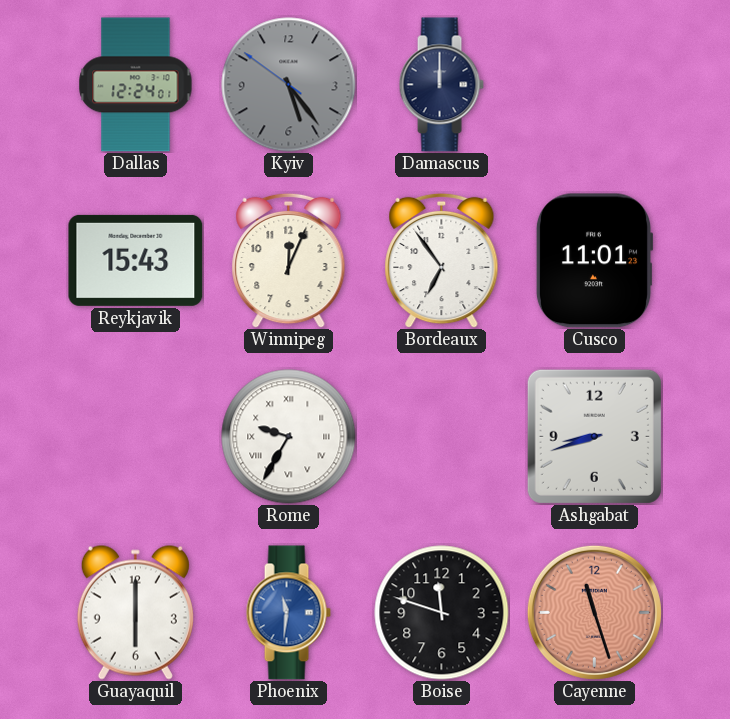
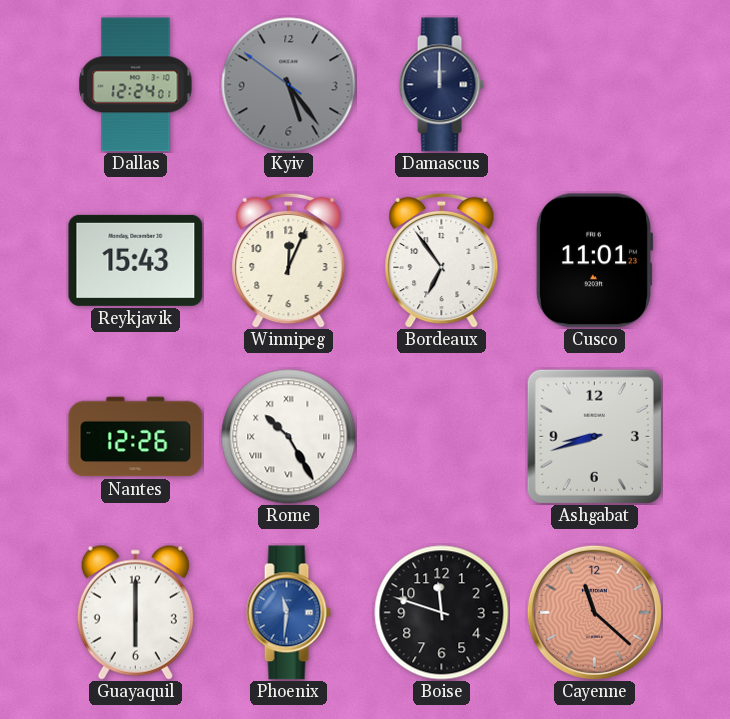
Nantes: none -> 12:26 (136, 437)
Rome: 9:35 -> 10:25 (289, 437)
Cayenne: 11:27 -> 11:22 (594, 612)
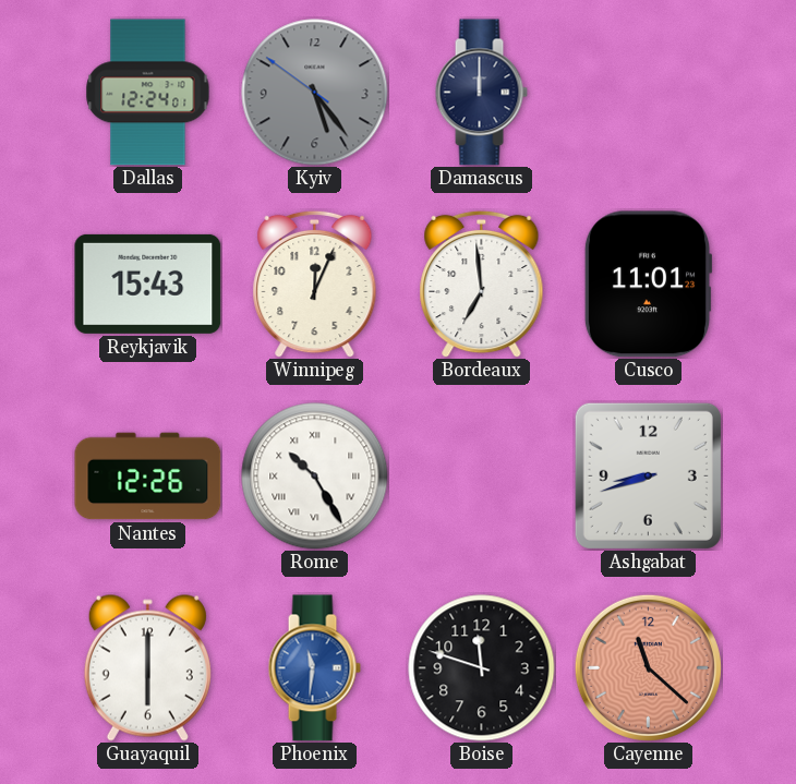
Bordeaux: 6:54 -> 6:59 (482, 284)
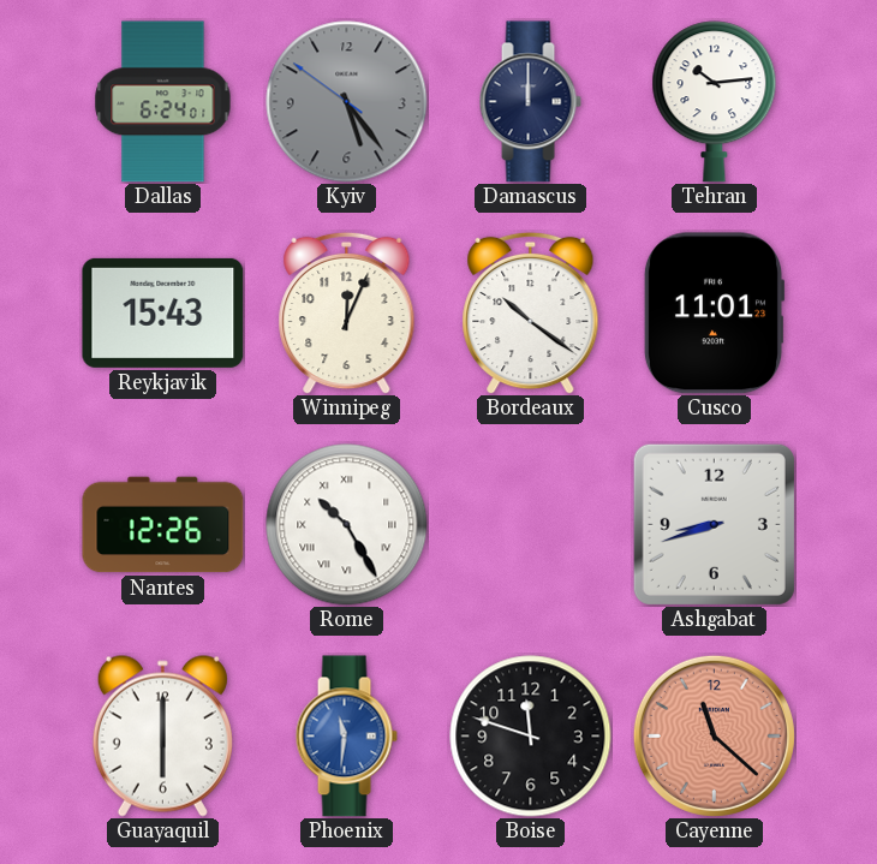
Dallas: 12:24 -> 6:24 (163, 102)
Tehran: none -> 10:14 (715, 102)
Bordeaux: 6:59 -> 10:21 (531, 312)
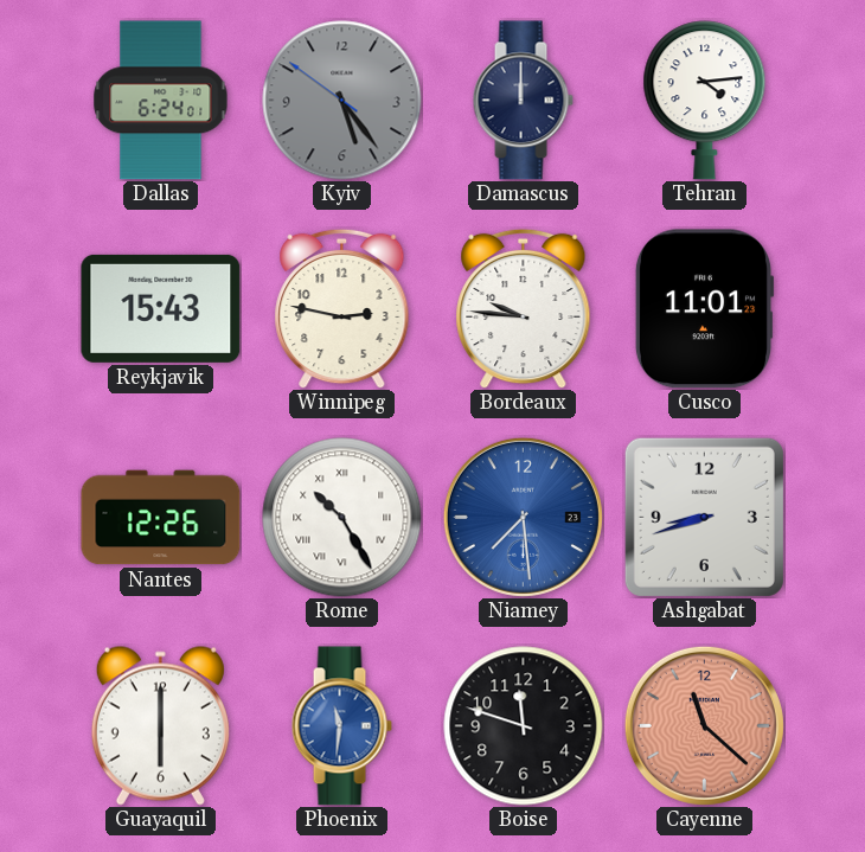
Tehran: 10:14 -> 4:14 (705, 101)
Winnipeg: 12:04 -> 2:47 (342, 308)
Bordeaux: 10:21 -> 9:46 (524, 308)
Niamey: none -> 7:29 (523, 517)
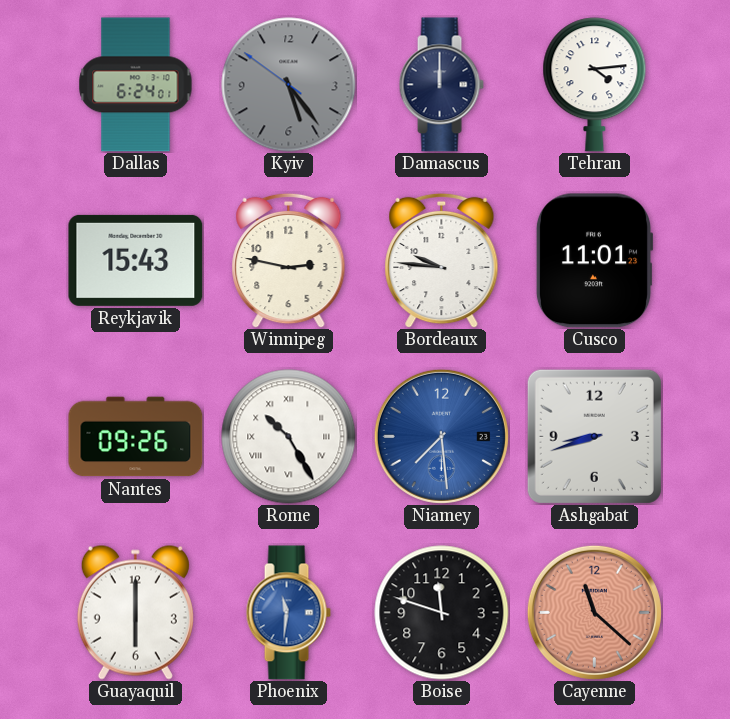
Nantes: 12:26 -> 09:26 (136, 437)
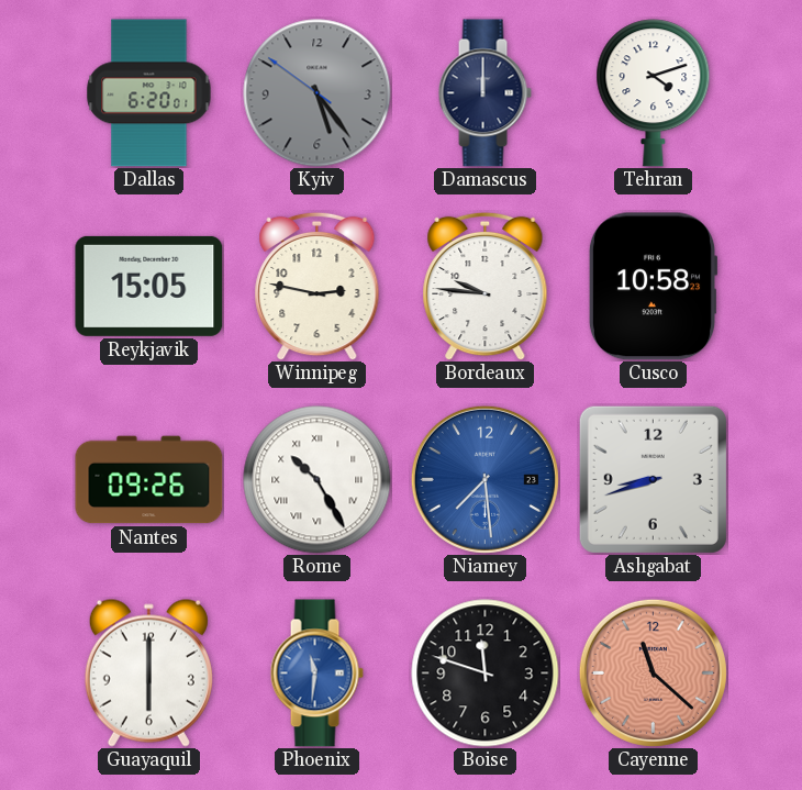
Dallas: 6:24 -> 6:20 (149, 93)
Tehran: 4:14 -> 4:12 (654, 93)
Reykjavik: 15:43 -> 15:05 (149, 286)
Cusco: 11:01 -> 10:58 (653, 287)
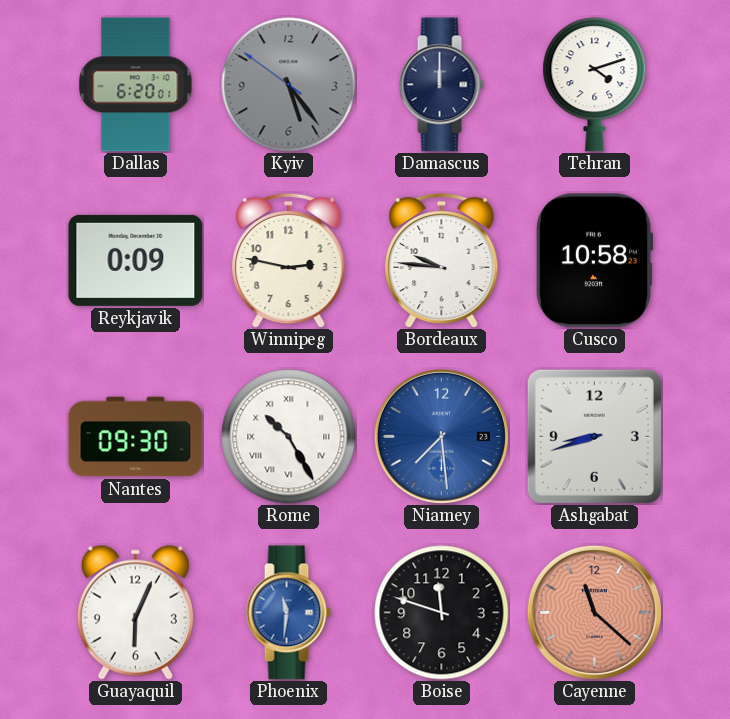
Reykjavik: 15:05 -> 0:09 (136, 260)
Nantes: 09:26 -> 09:30 (136, 437)
Guayaquil: 6:00 -> 6:04 (135, 612)
